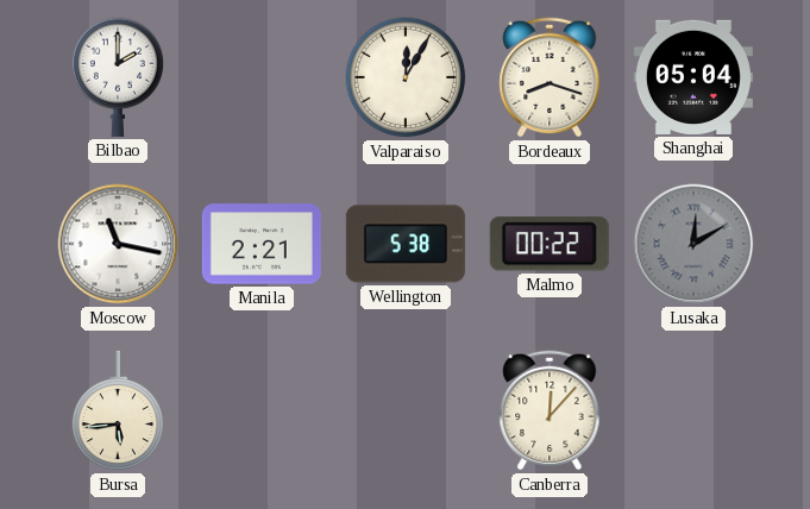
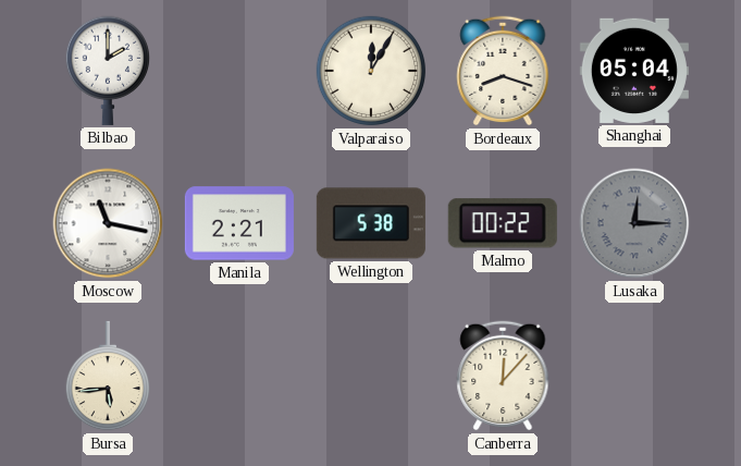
Lusaka: 12:10 -> 12:15 (634, 223)
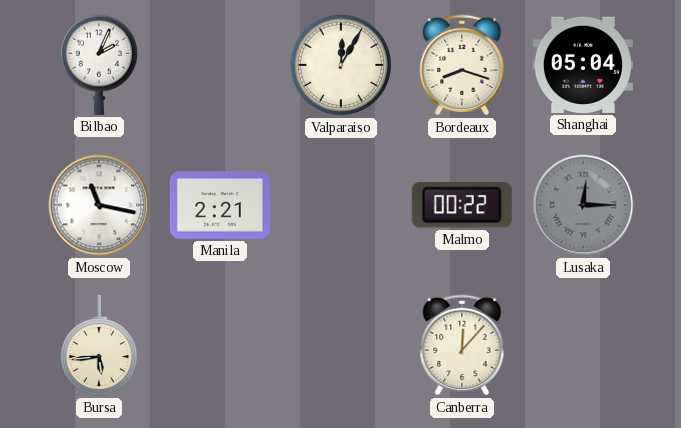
Bilbao: 2:00 -> 2:04 (98, 65)
Wellington: 5:38 -> none (371, 223)
